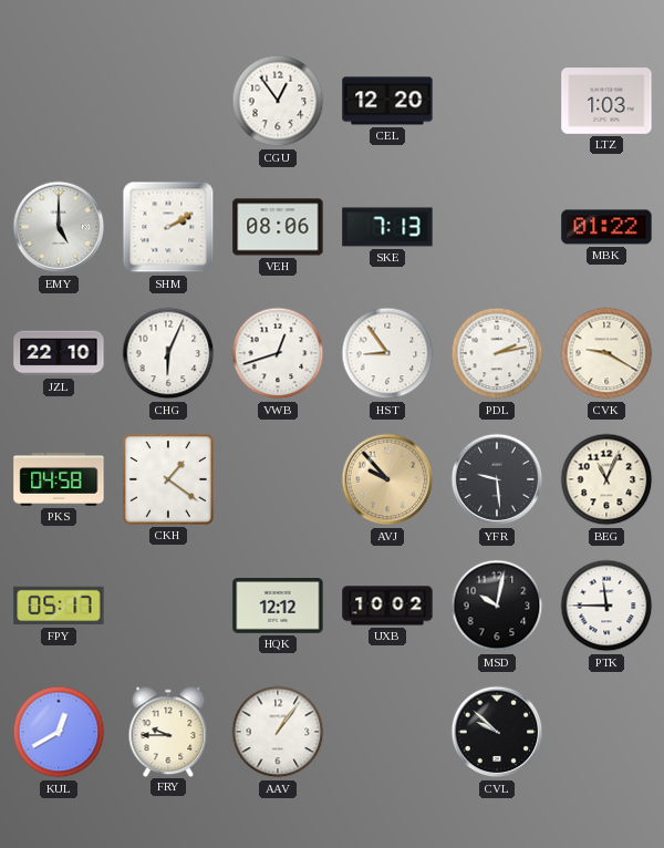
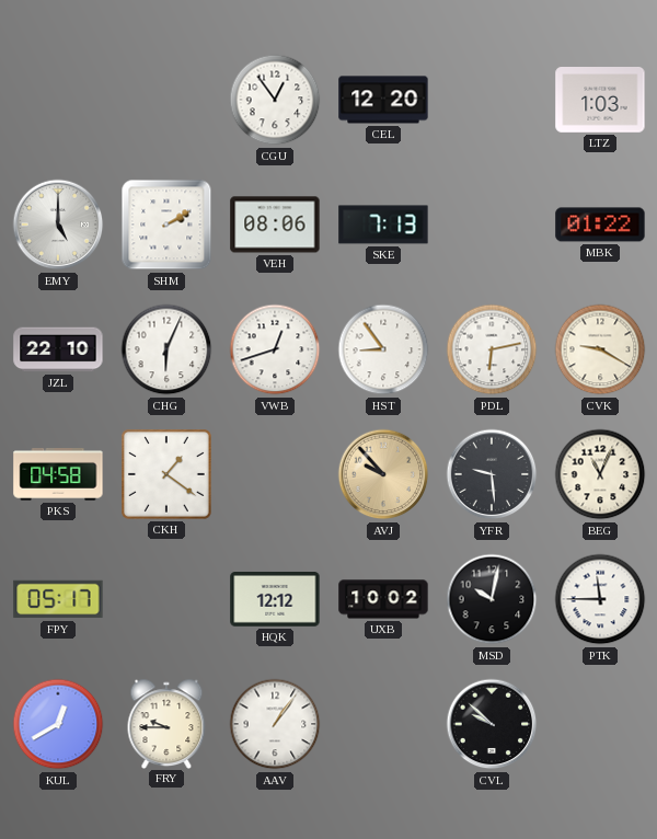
PDL: 2:13 -> 6:13 (492, 349)
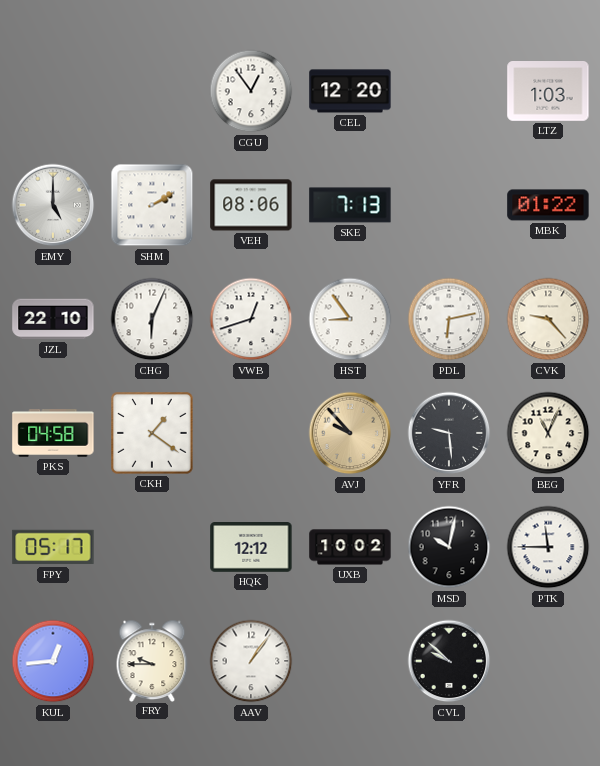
CVK: 9:20 -> 9:23 (548, 319)
KUL: 12:40 -> 12:44 (53, 661)
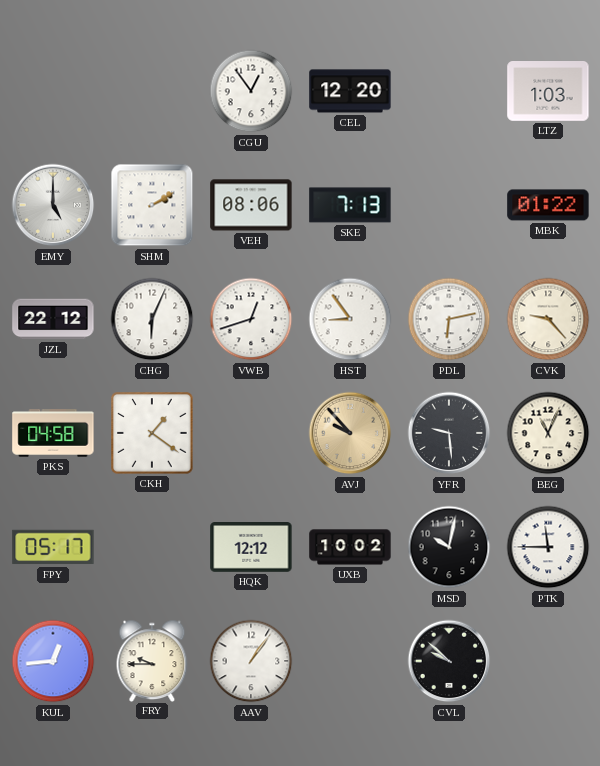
JZL: 22:10 -> 22:12 (53, 319)
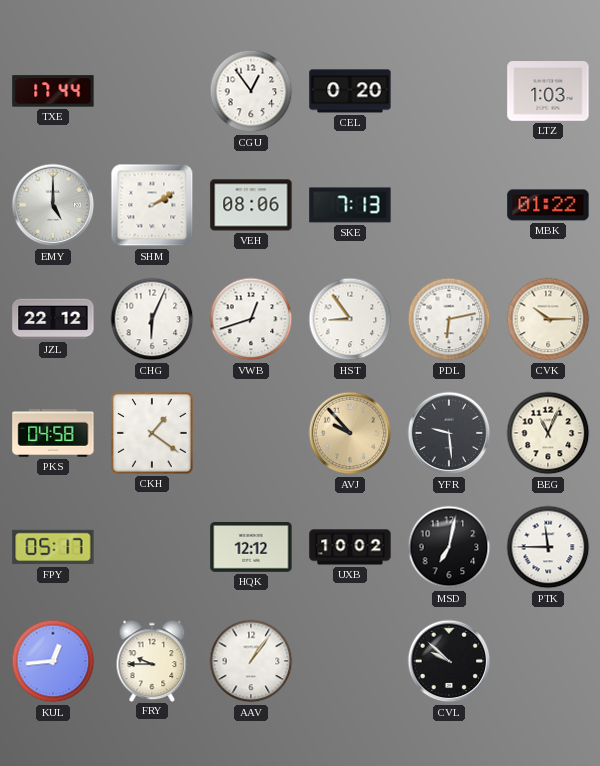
TXE: none -> 17:44 (53, 91)
CEL: 12:20 -> 0:20 (350, 91)
CVK: 9:23 -> 10:15 (548, 319)
MSD: 10:02 -> 7:02 (449, 547)
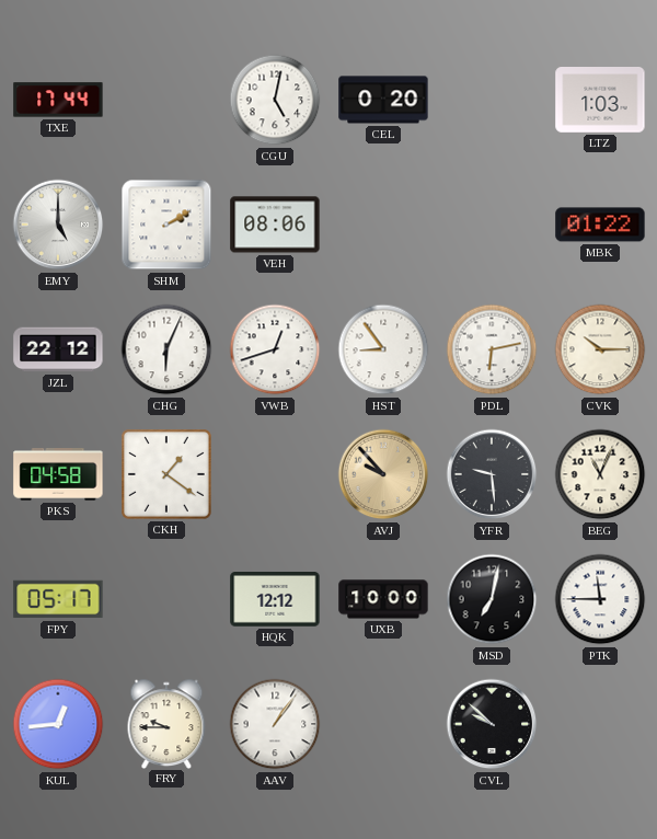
CGU: 12:54 -> 5:02 (275, 100)
SKE: 7:13 -> none (350, 205)
UXB: 10:02 -> 10:00 (383, 599)
